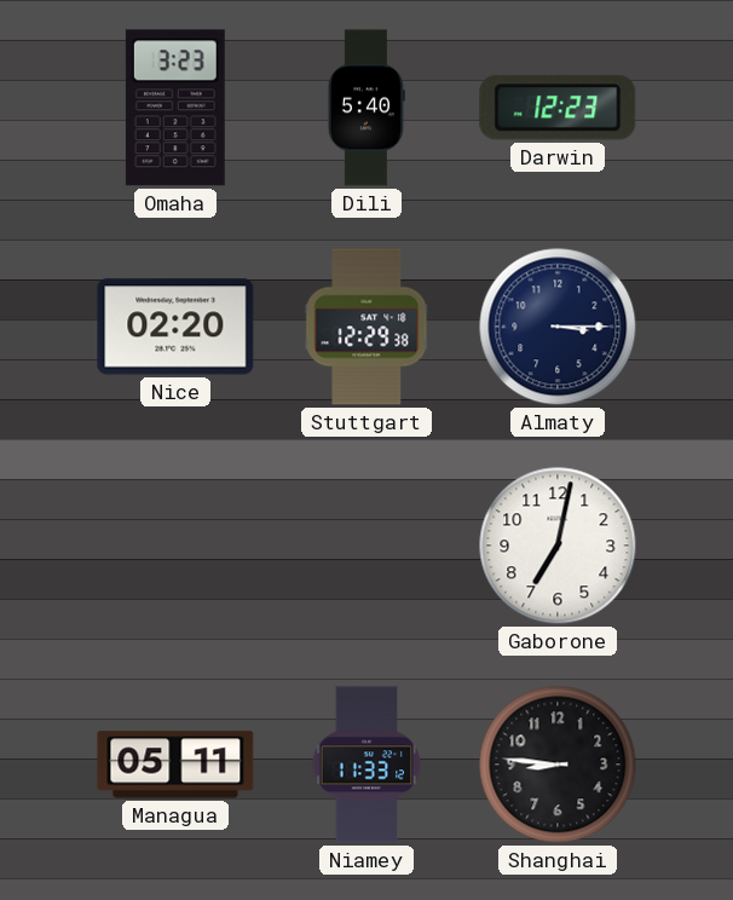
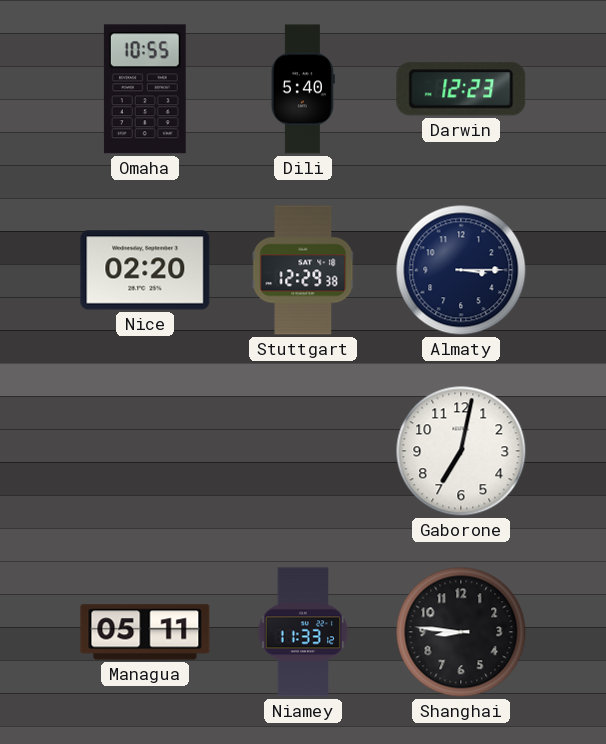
Omaha: 3:23 -> 10:55 (145, 89)
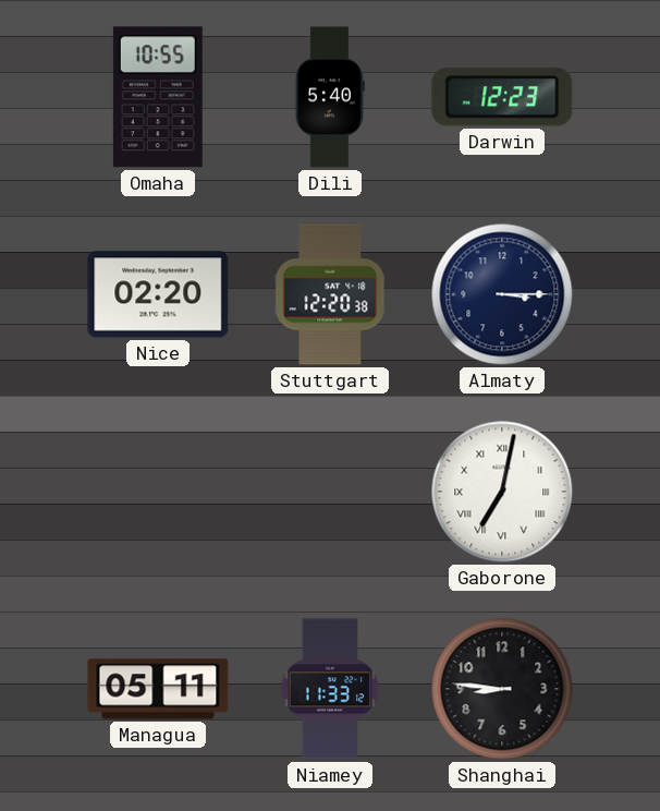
Stuttgart: 12:29 -> 12:20 (330, 294)
Gaborone numerals: Arabic -> Roman (502, 492)
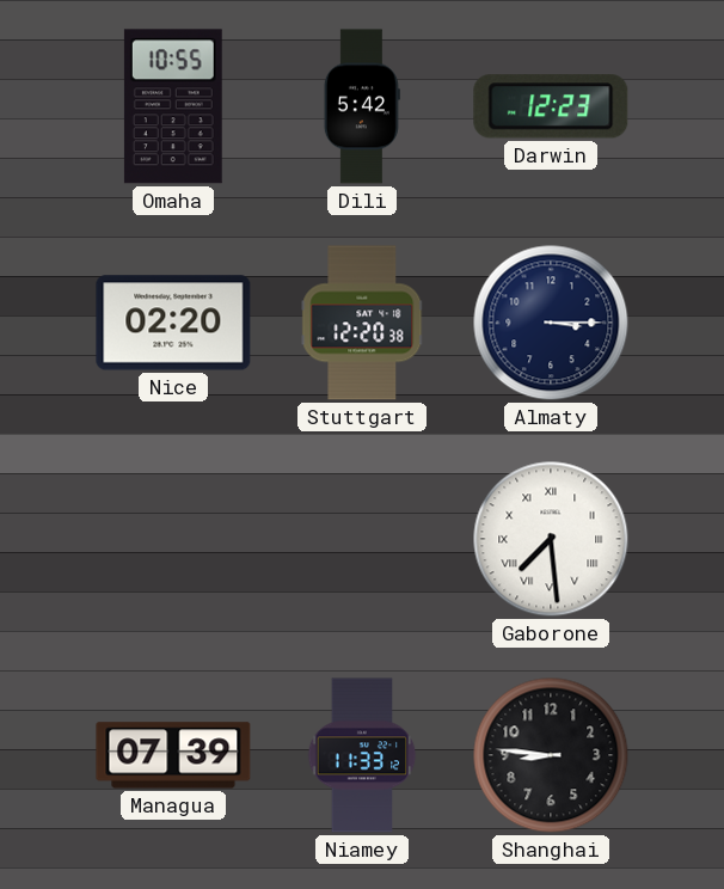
Dili: 5:40 -> 5:42 (362, 106)
Gaborone: 7:02 -> 7:29 (551, 539)
Managua: 05:11 -> 07:39 (173, 755)
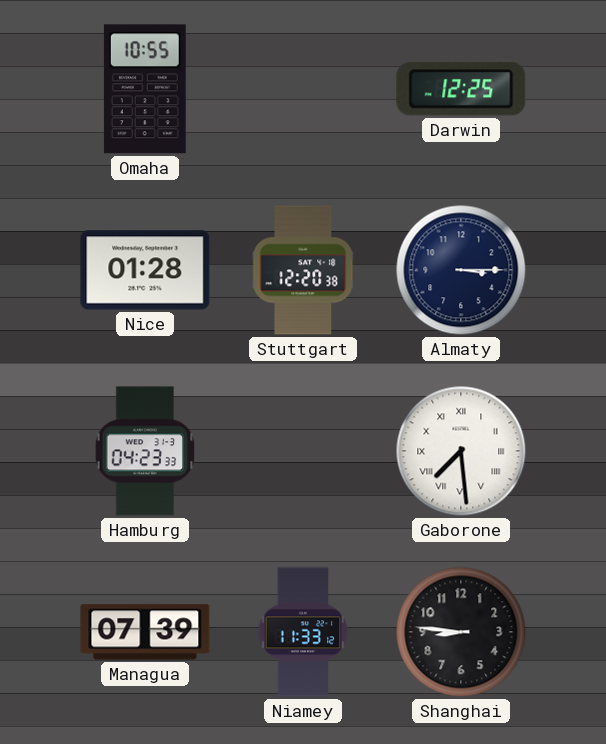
Dili: 5:42 -> none (362, 106)
Darwin: 12:23 -> 12:25 (461, 89)
Nice: 02:20 -> 01:28 (145, 270)
Hamburg: none -> 04:23 (145, 451)
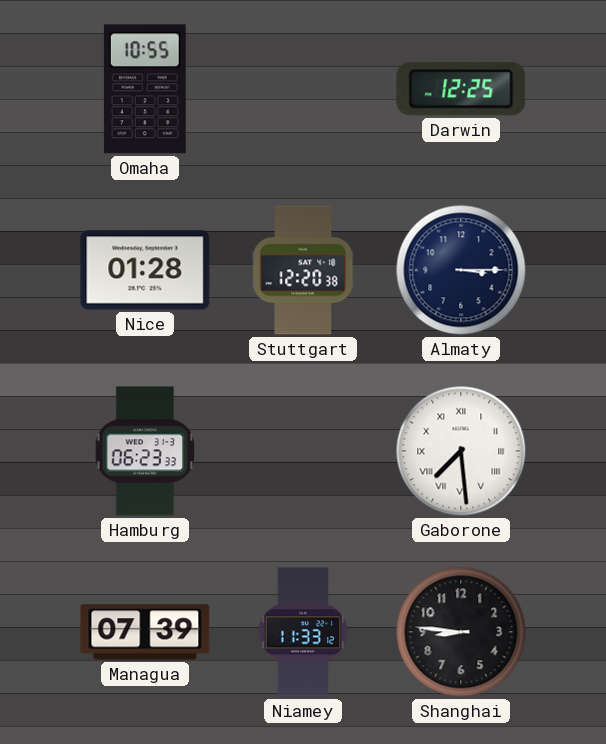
Hamburg: 04:23 -> 06:23 (145, 451)
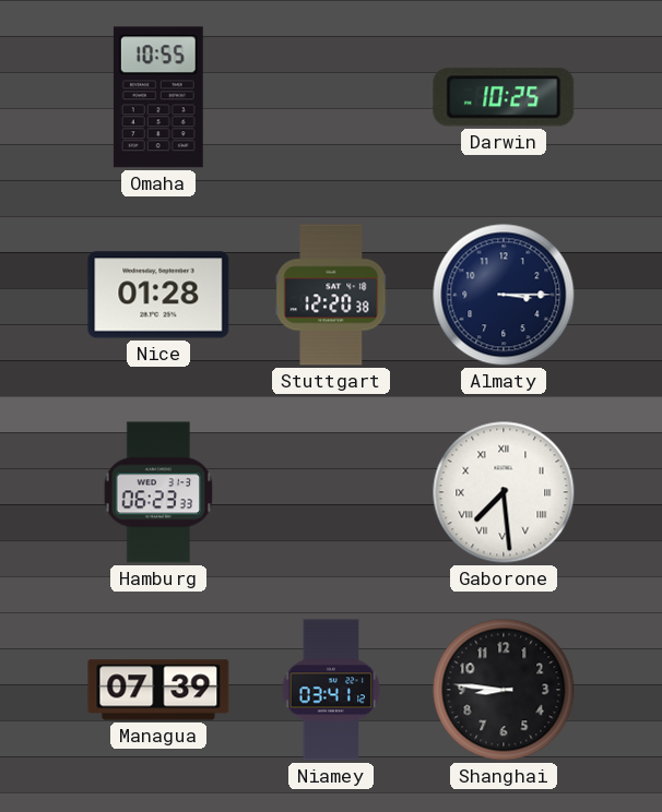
Darwin: 12:25 -> 10:25 (504, 97)
Niamey: 11:33 -> 03:41 (331, 690)
